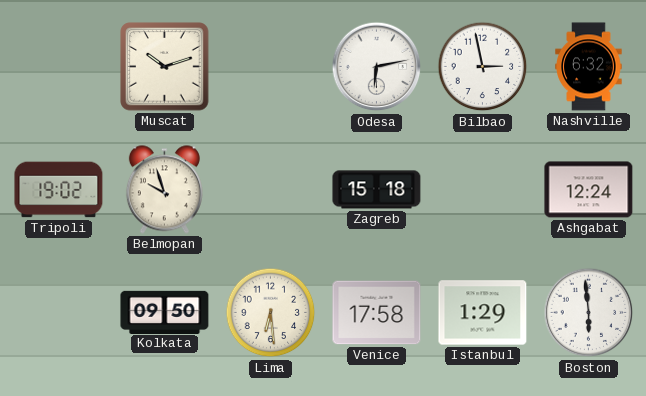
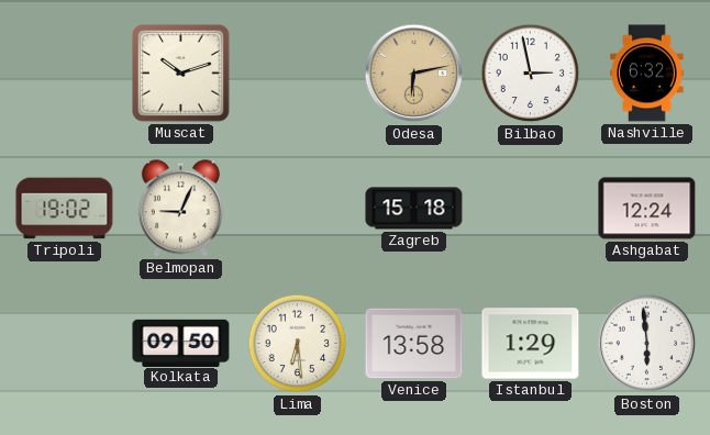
Odesa dial: white -> champagne (414, 74)
Belmopan: 9:57 -> 9:04 (180, 209)
Venice: 17:58 -> 13:58 (414, 344)
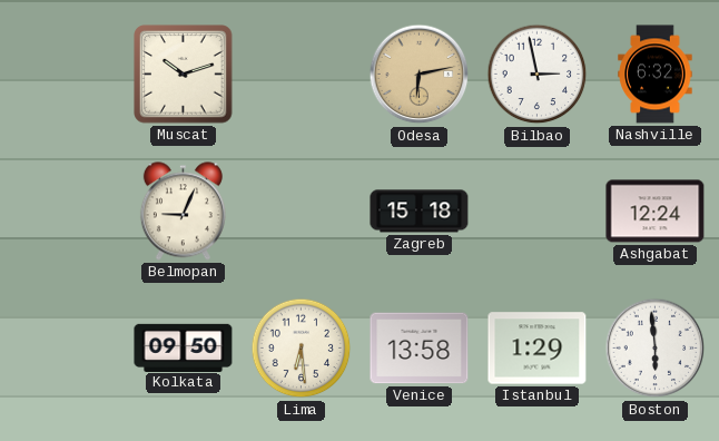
Tripoli: 19:02 -> none (65, 209)
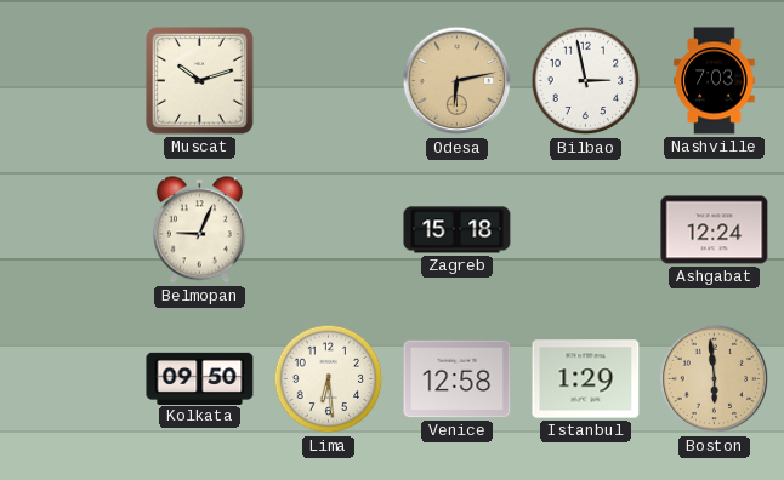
Nashville: 6:32 -> 7:03 (715, 81)
Venice: 13:58 -> 12:58 (458, 379)
Boston dial: white -> champagne (715, 379)
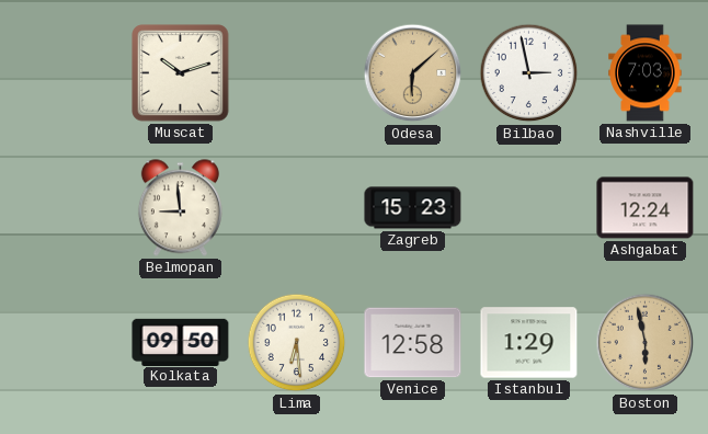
Odesa: 6:13 -> 6:08 (413, 73)
Belmopan: 9:04 -> 8:59 (180, 208)
Zagreb: 15:18 -> 15:23 (413, 208)
Boston: 5:59 -> 5:58 (646, 343)
